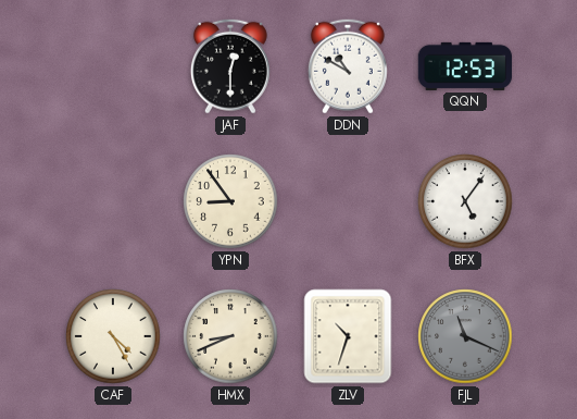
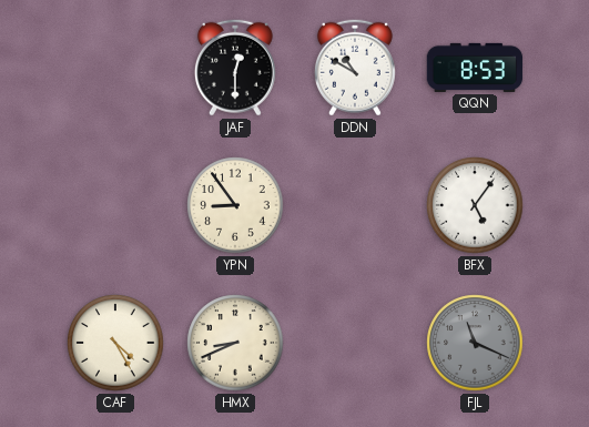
QQN: 12:53 -> 8:53 (475, 68)
ZLV: 10:33 -> none (348, 336)
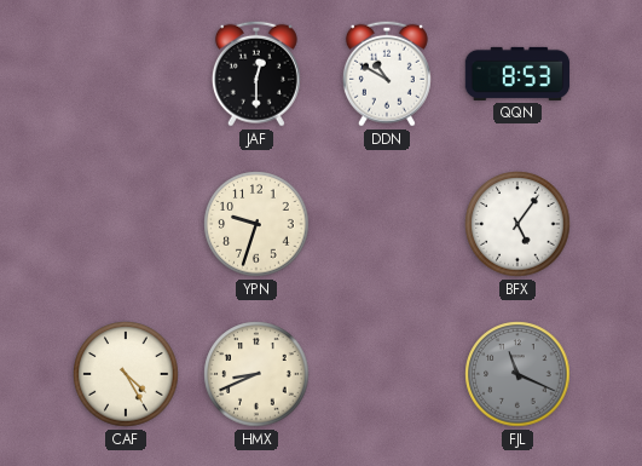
YPN: 8:54 -> 9:33 (256, 224)
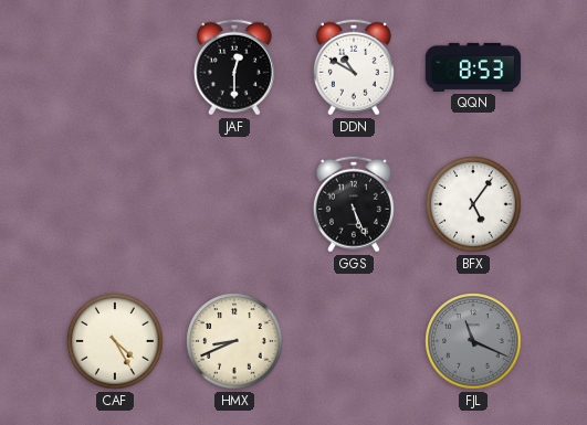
YPN: 9:33 -> none (256, 224)
GGS: none -> 5:26 (354, 204)
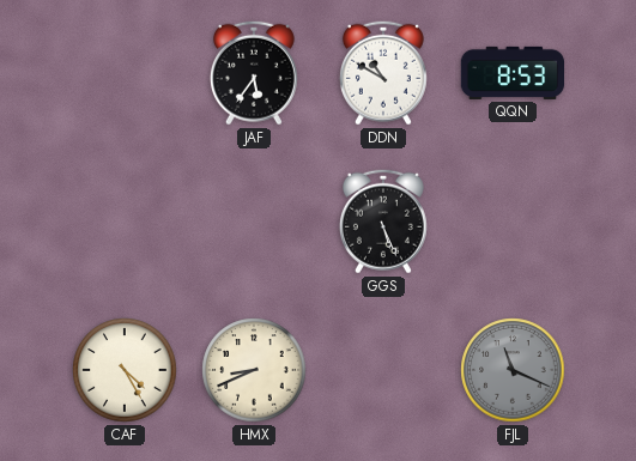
JAF: 12:30 -> 5:36 (254, 73)
BFX: 5:06 -> none (473, 204)
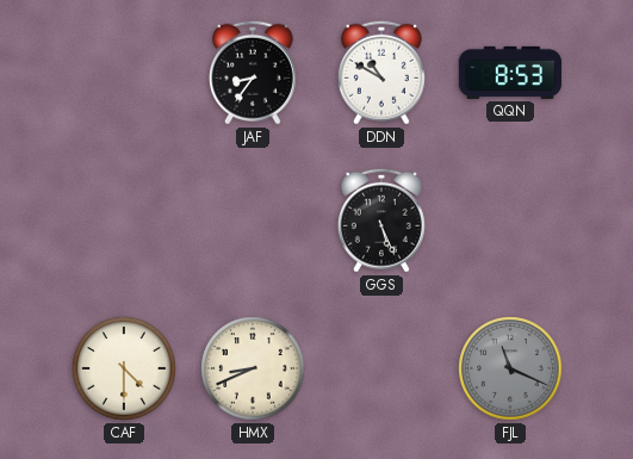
JAF: 5:36 -> 8:36 (253, 73)
CAF: 4:25 -> 4:30 (124, 368)
